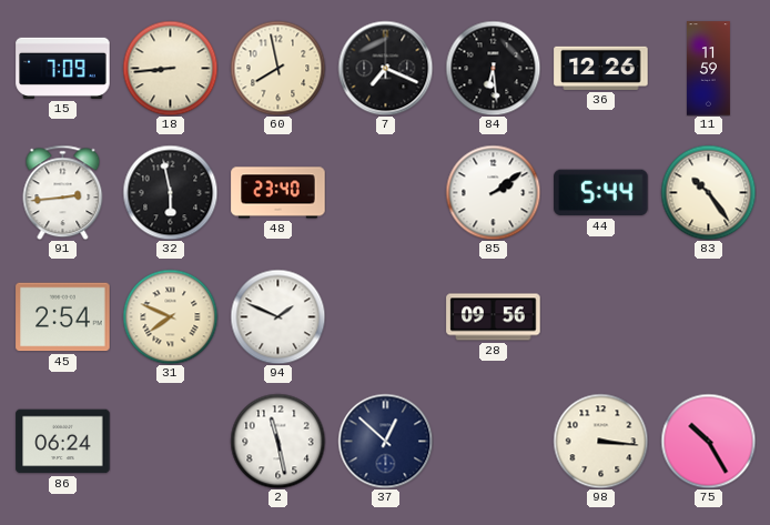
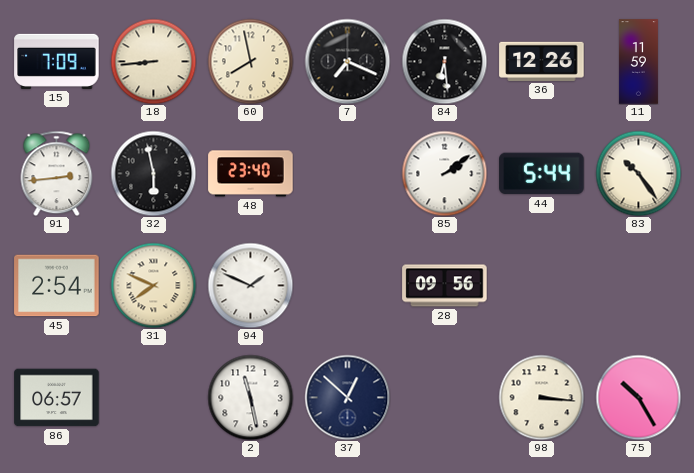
86: 06:24 -> 06:57 (57, 398)
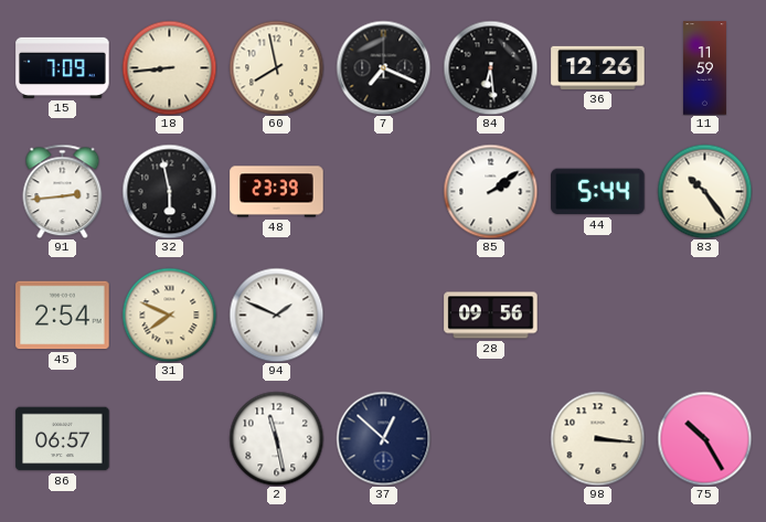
48: 23:40 -> 23:39 (277, 192)
